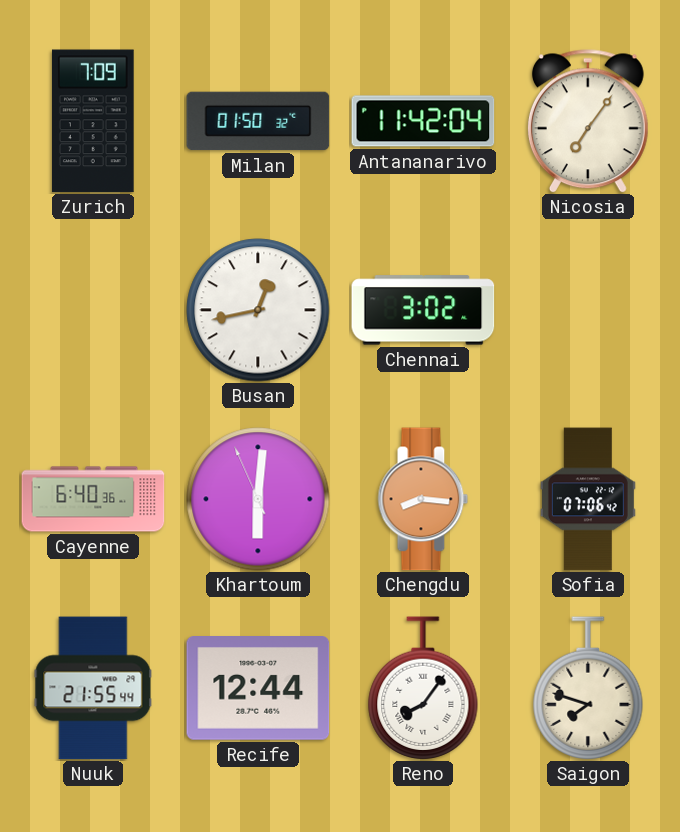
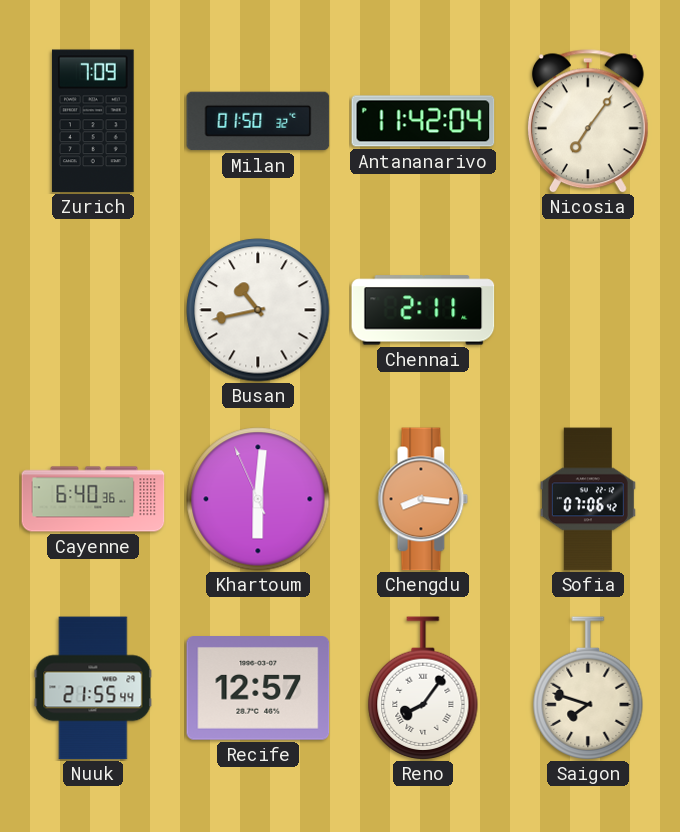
Busan: 12:43 -> 10:43 (258, 310)
Chennai: 3:02 -> 2:11 (423, 310)
Recife: 12:44 -> 12:57 (258, 689)
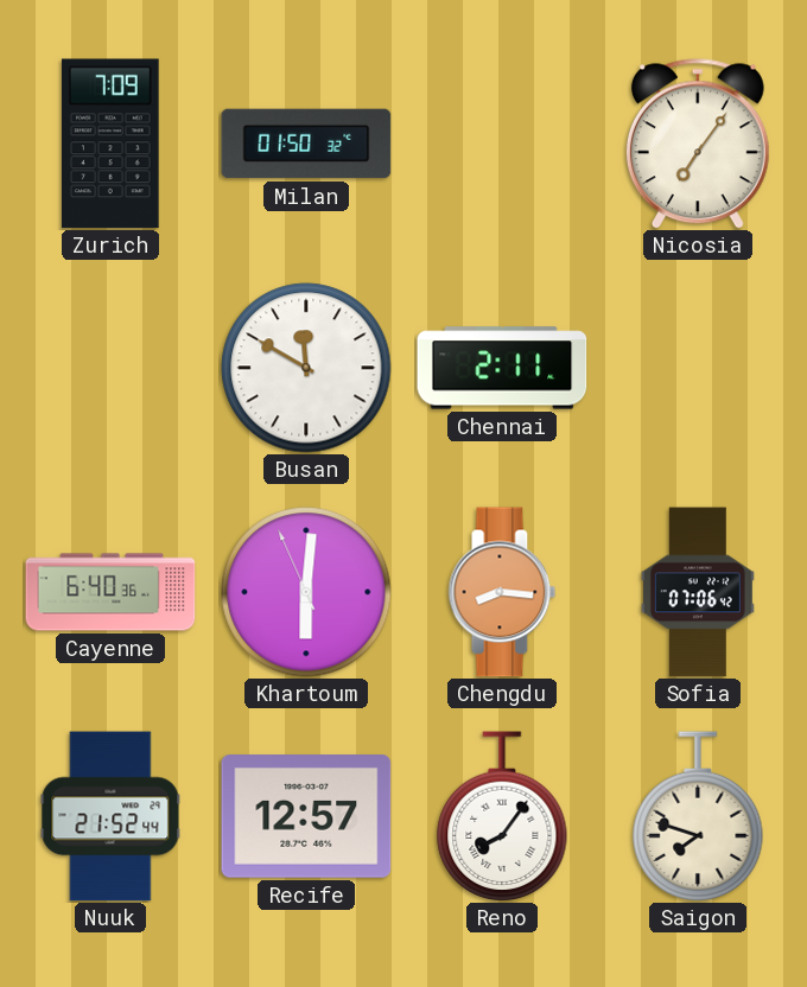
Antananarivo: 11:42 -> none (423, 121)
Busan: 10:43 -> 11:50 (306, 368)
Nuuk: 21:55 -> 21:52 (110, 816)
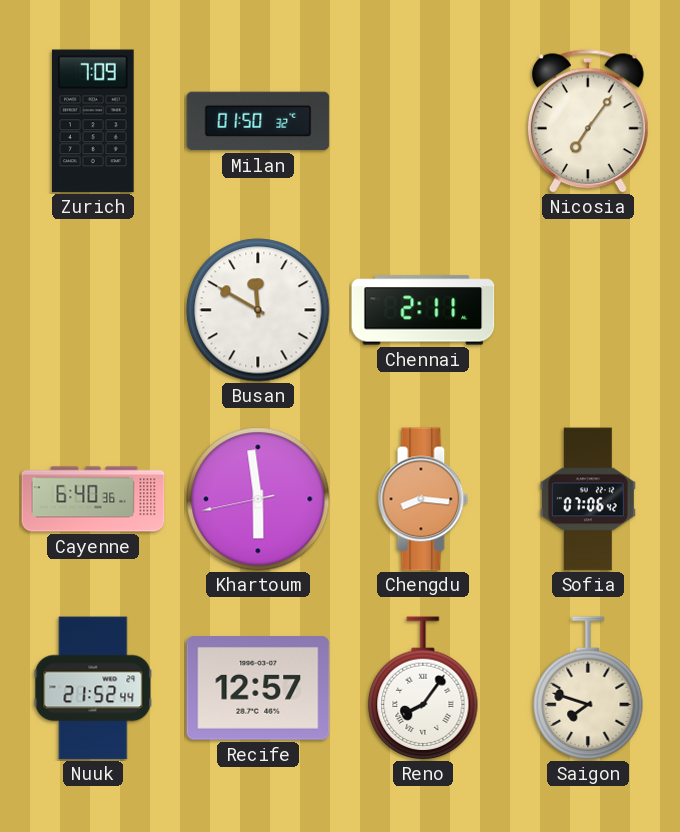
Khartoum: 6:00 -> 5:58 (258, 499)
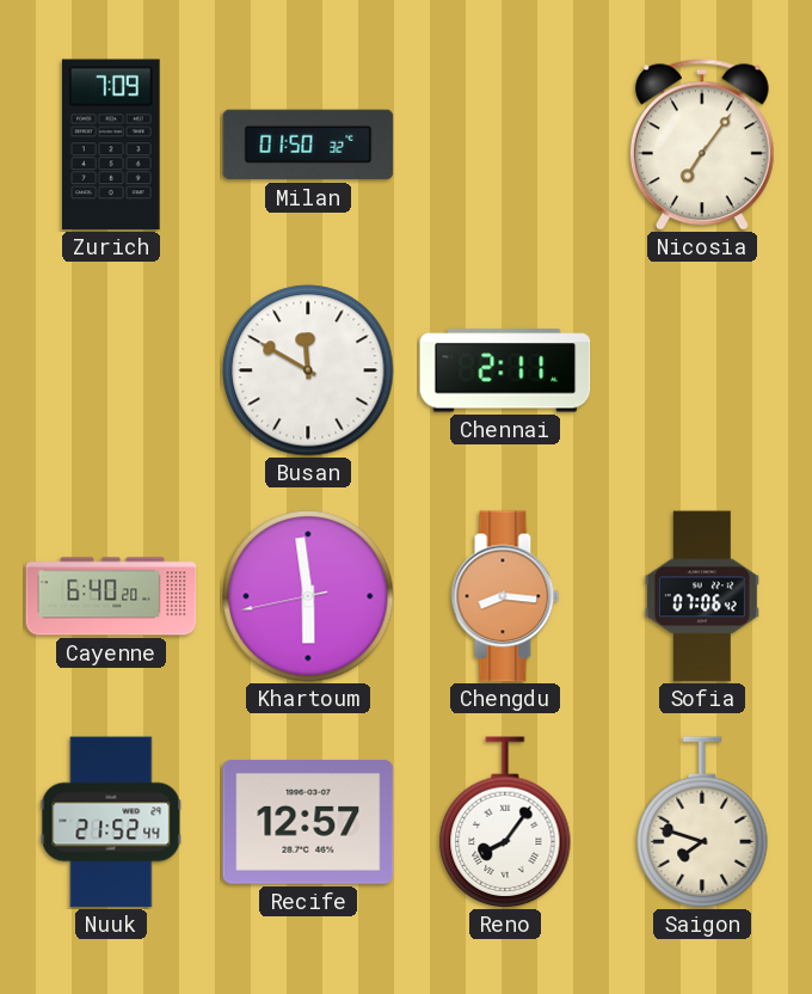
Cayenne: 6:40:36 -> 6:40:20 (111, 596)
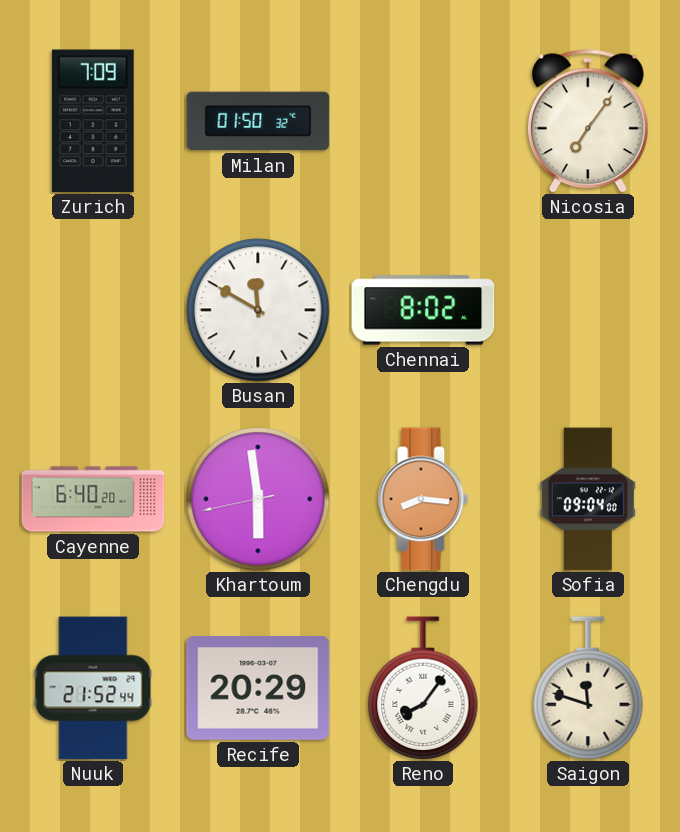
Chennai: 2:11 -> 8:02 (423, 310)
Sofia: 07:06 -> 09:04 (588, 499)
Recife: 12:57 -> 20:29 (258, 689)
Saigon: 7:48 -> 11:48 (588, 688)
